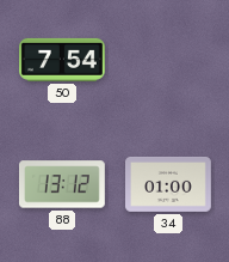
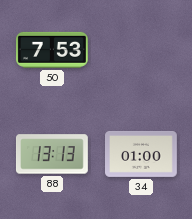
50: 7:54 -> 7:53 (52, 50)
88: 13:12 -> 13:13 (52, 154)
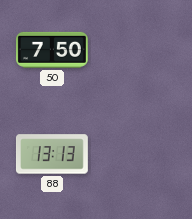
50: 7:53 -> 7:50 (52, 50)
34: 01:00 -> none (142, 154)
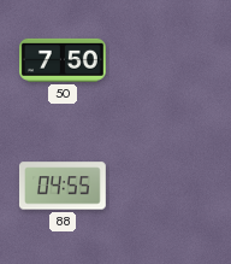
88: 13:13 -> 04:55 (63, 186)
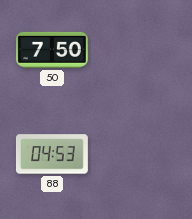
88: 04:55 -> 04:53 (52, 154)
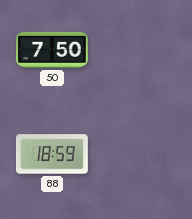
88: 04:53 -> 18:59 (52, 154)
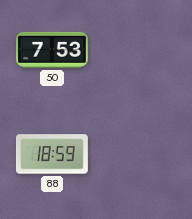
50: 7:50 -> 7:53 (52, 50)
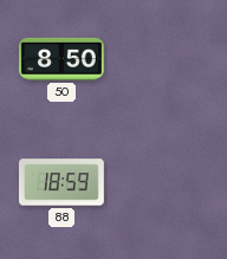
50: 7:53 -> 8:50 (61, 59)
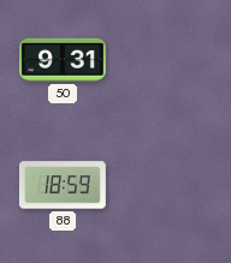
50: 8:50 -> 9:31 (63, 60)
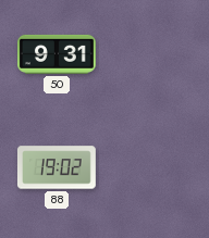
88: 18:59 -> 19:02 (57, 167)
